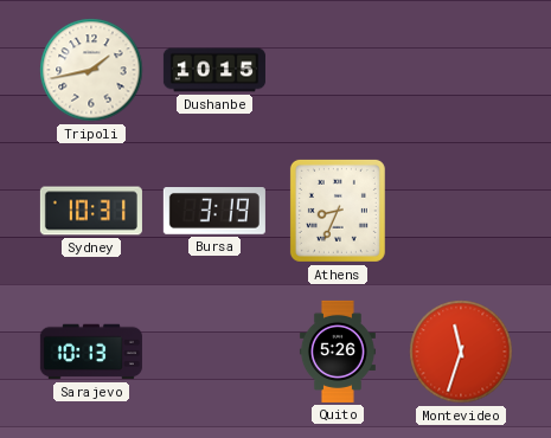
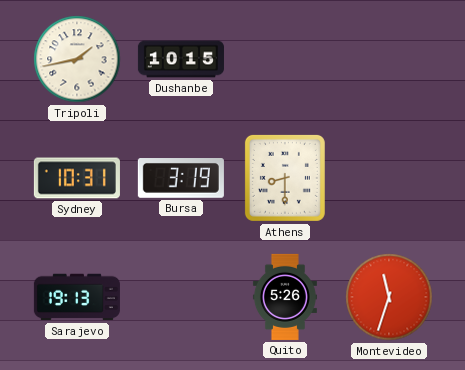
Athens: 8:34 -> 8:30 (285, 178)
Sarajevo: 10:13 -> 19:13 (77, 297)
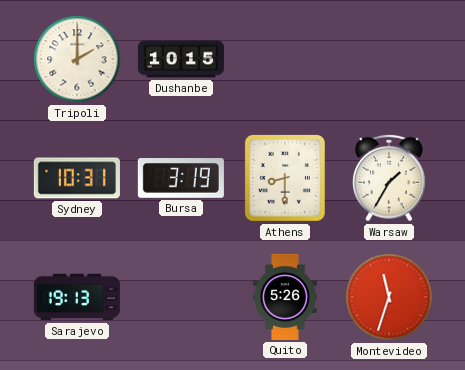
Tripoli: 1:43 -> 2:00 (77, 59)
Warsaw: none -> 1:35 (389, 178)
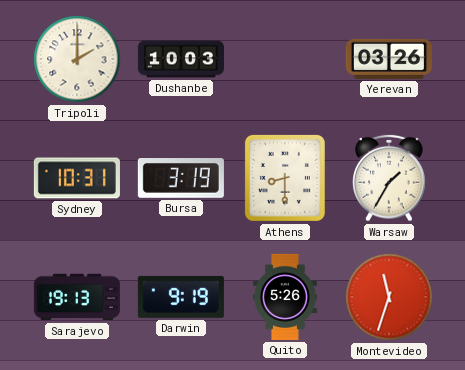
Dushanbe: 10:15 -> 10:03 (181, 59)
Yerevan: none -> 03:26 (389, 59)
Darwin: none -> 9:19 (181, 297)
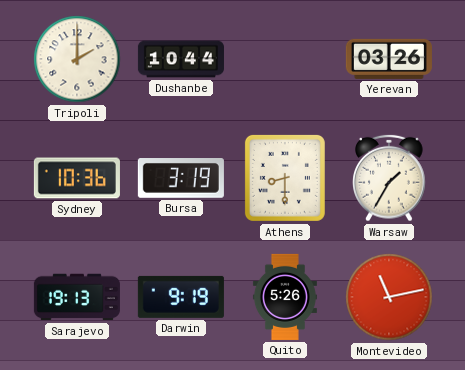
Dushanbe: 10:03 -> 10:44 (181, 59)
Sydney: 10:31 -> 10:36 (77, 178)
Montevideo: 11:33 -> 11:13 (389, 297)
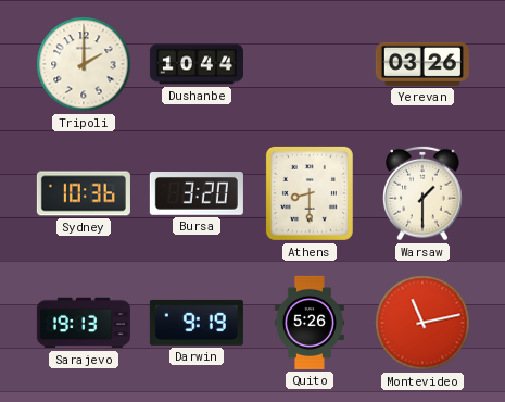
Bursa: 3:19 -> 3:20 (197, 194)
Warsaw: 1:35 -> 1:30 (422, 193)
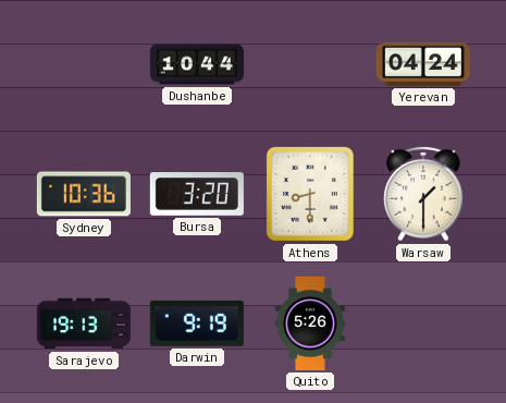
Tripoli: 2:00 -> none (84, 64)
Yerevan: 03:26 -> 04:24 (423, 64)
Montevideo: 11:13 -> none (422, 323)
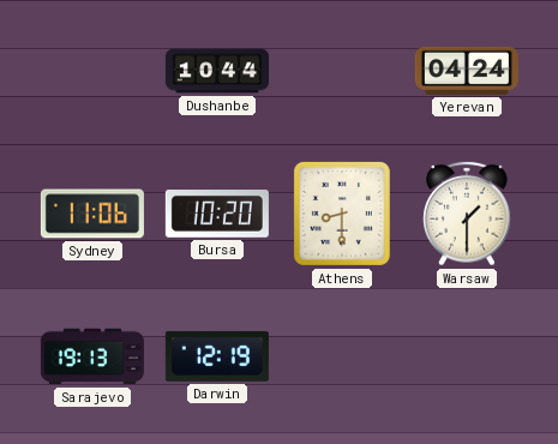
Sydney: 10:36 -> 11:06 (92, 214)
Bursa: 3:20 -> 10:20 (217, 215)
Darwin: 9:19 -> 12:19 (217, 356)
Quito: 5:26 -> none (310, 323)
